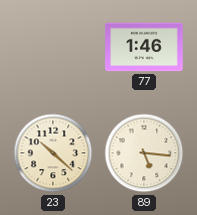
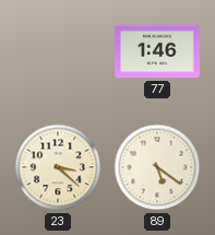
23: 10:22 -> 3:22 (58, 167)
89: 5:16 -> 5:21 (157, 167)
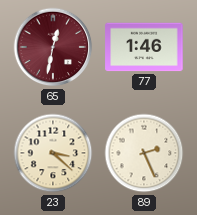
65: none -> 12:32 (53, 47)
89: 5:21 -> 2:26 (144, 153)
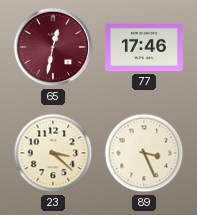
77: 1:46 -> 17:46 (144, 47)
89: 2:26 -> 3:26 (144, 153)
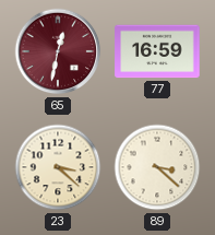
77: 17:46 -> 16:59 (157, 51)
89: 3:26 -> 3:22 (157, 167)
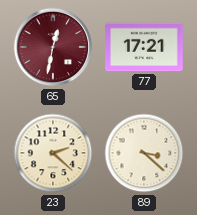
77: 16:59 -> 17:21 (144, 47)
23: 3:22 -> 2:22 (53, 153)
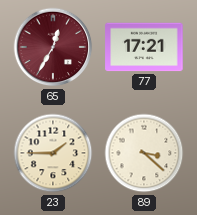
65: 12:32 -> 12:35 (53, 47)
23: 2:22 -> 1:45 (53, 153)
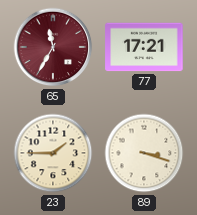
65: 12:35 -> 11:35 (53, 47)
89: 3:22 -> 3:18 (144, 153)
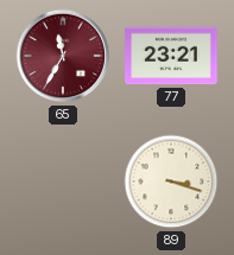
77: 17:21 -> 23:21 (171, 56)
23: 1:45 -> none (53, 153)
